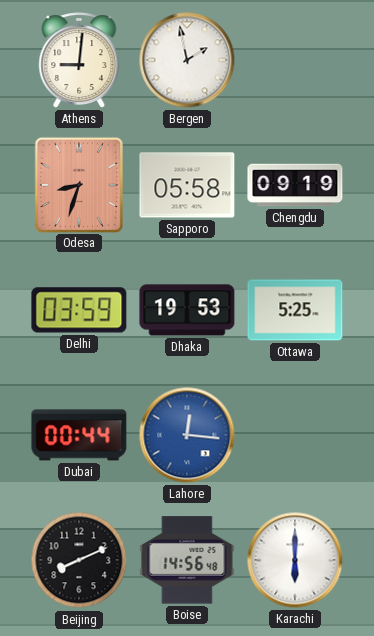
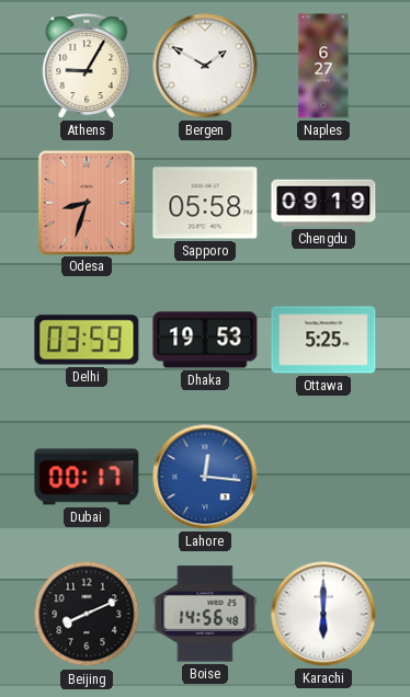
Athens: 9:01 -> 9:05 (87, 66)
Bergen: 1:58 -> 1:50 (205, 66)
Naples: none -> 6:27 (323, 66)
Dubai: 00:44 -> 00:17 (87, 477)
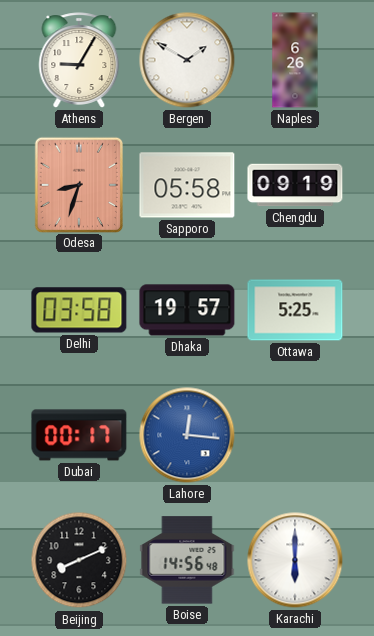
Naples: 6:27 -> 6:26 (295, 60)
Delhi: 03:59 -> 03:58 (79, 310)
Dhaka: 19:53 -> 19:57 (187, 310)
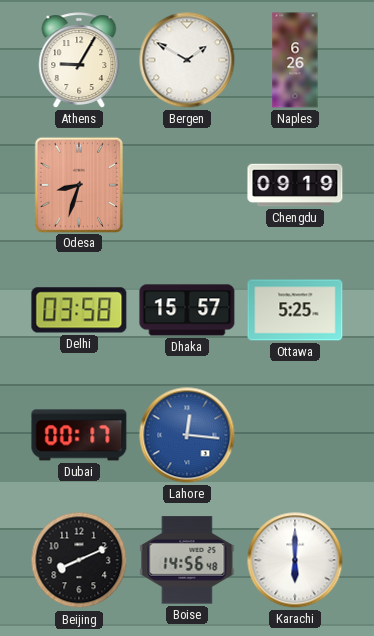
Sapporo: 05:58 -> none (187, 185)
Dhaka: 19:57 -> 15:57 (187, 310)
